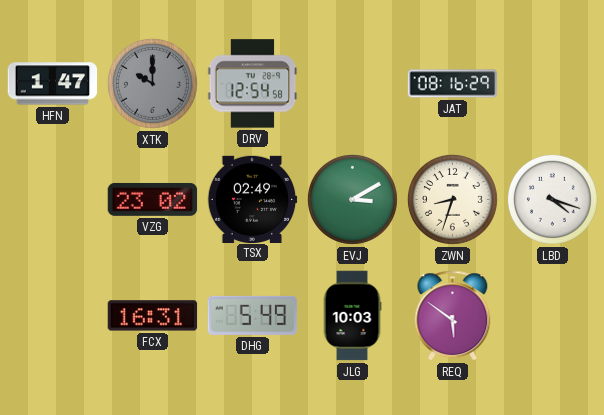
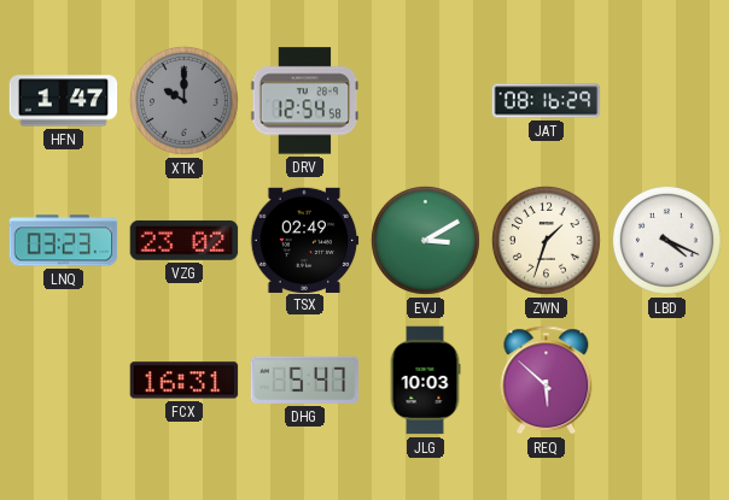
LNQ: none -> 03:23 (64, 241)
ZWN: 8:33 -> 1:33 (546, 240)
LBD: 4:18 -> 4:19 (666, 240)
DHG: 5:49 -> 5:47 (305, 380)
REQ: 5:51 -> 5:52 (547, 381)
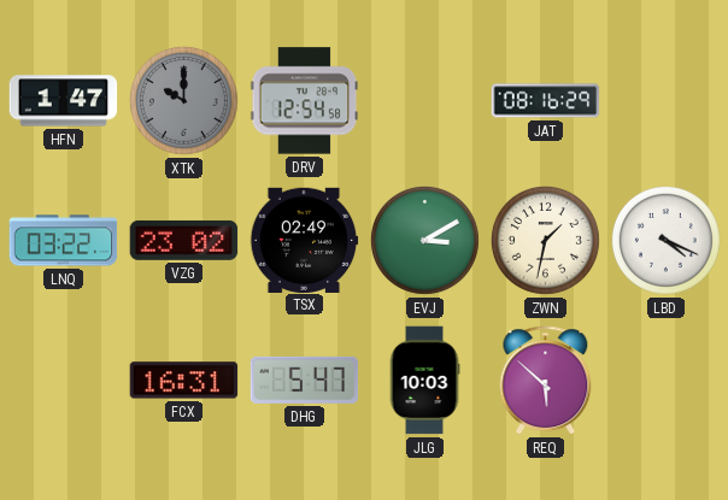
LNQ: 03:23 -> 03:22 (64, 241)
ZWN: 1:33 -> 1:32 (545, 240)
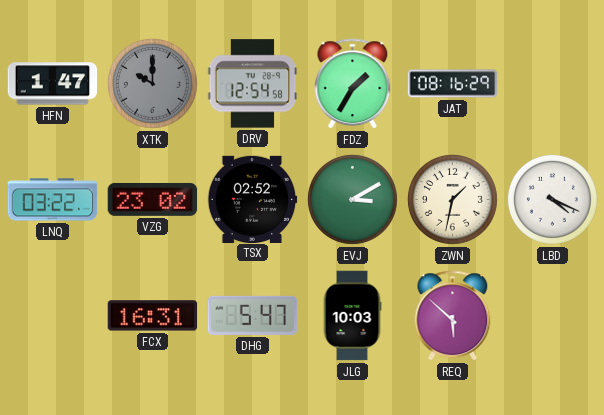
FDZ: none -> 1:35 (353, 84)
TSX: 02:49 -> 02:52 (252, 199)
